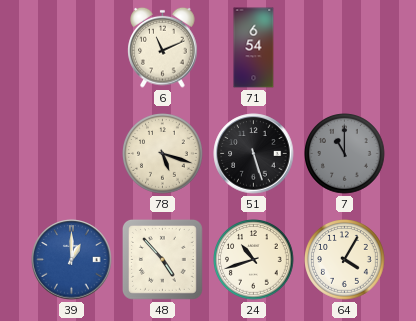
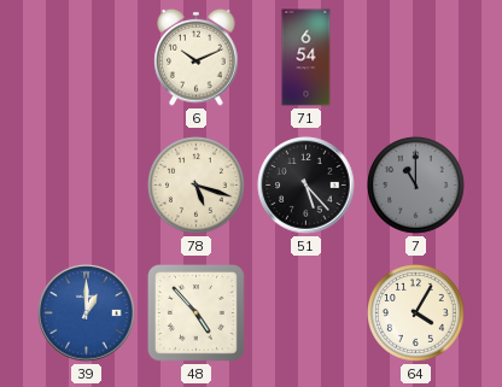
6: 11:11 -> 10:11 (197, 57)
51: 5:27 -> 5:23 (307, 186)
24: 10:42 -> none (254, 260)
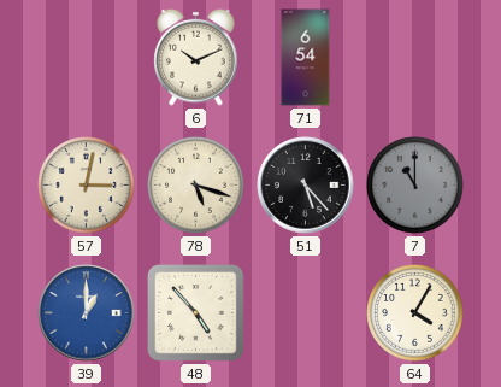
57: none -> 3:02 (87, 186)
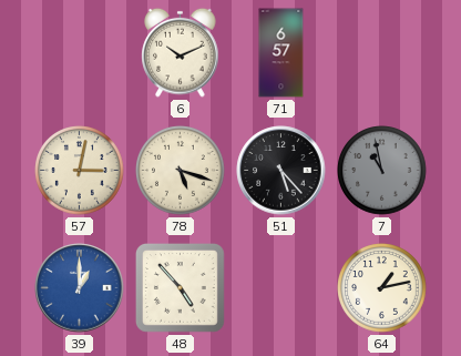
71: 6:54 -> 6:57 (281, 53)
7: 11:00 -> 10:58 (382, 171)
64: 4:05 -> 1:13 (382, 288)
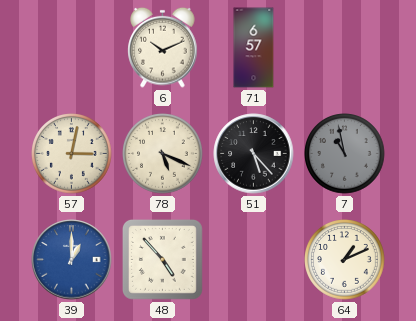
78: 5:18 -> 5:19 (163, 154)
64: 1:13 -> 1:11 (345, 260)
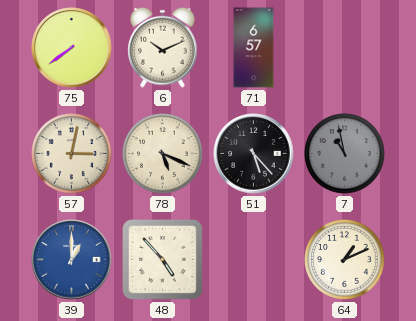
75: none -> 7:39 (72, 48)
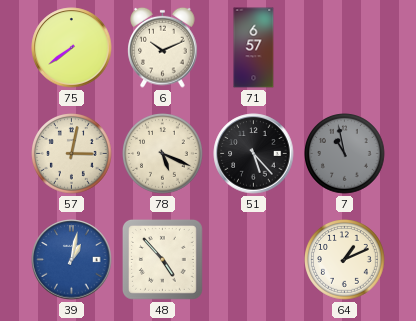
39: 1:00 -> 1:02 (72, 260)
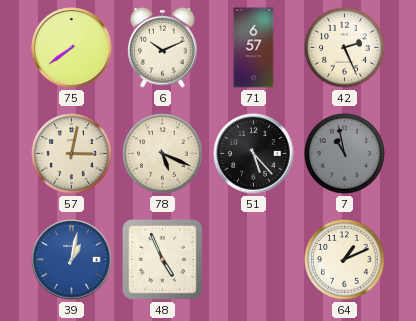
42: none -> 2:26 (345, 48)
48: 4:53 -> 4:56 (162, 259)
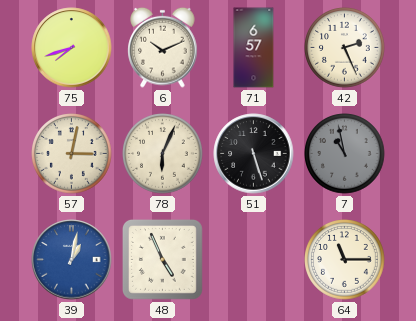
75: 7:39 -> 7:42 (72, 48)
78: 5:19 -> 6:04 (163, 154)
51: 5:23 -> 5:27 (254, 154)
64: 1:11 -> 11:15 (345, 260)
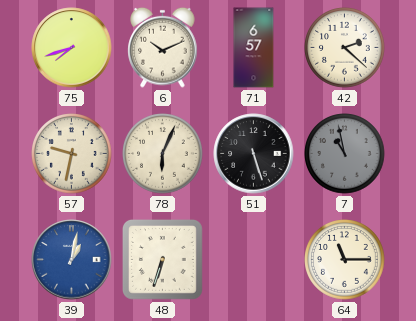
42: 2:26 -> 2:22 (345, 48)
57: 3:02 -> 9:32 (72, 154)
48: 4:56 -> 6:33 (162, 259)
